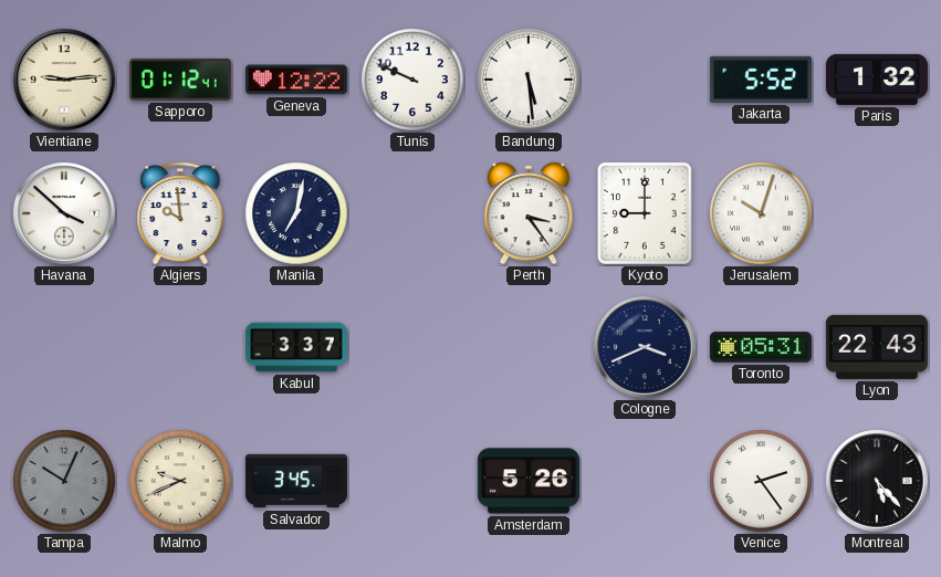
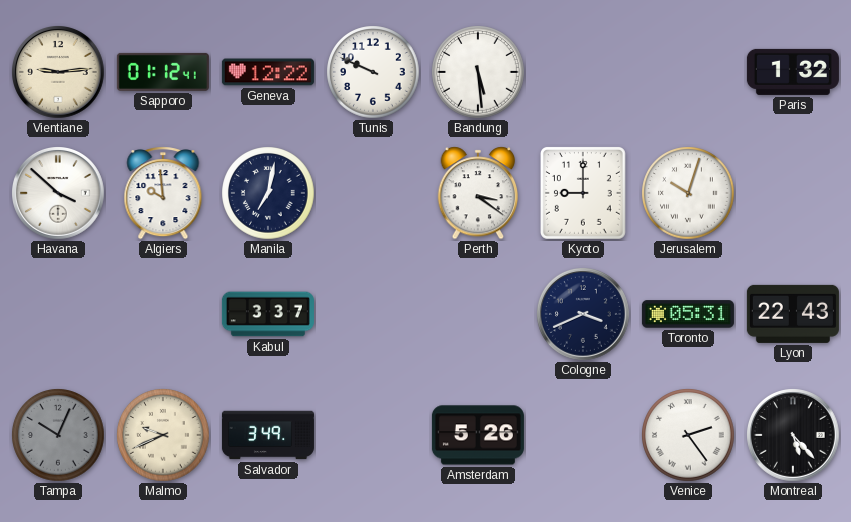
Jakarta: 5:52 -> none (761, 80)
Perth: 3:24 -> 3:21 (478, 193)
Salvador: 3:45 -> 3:49 (268, 435)
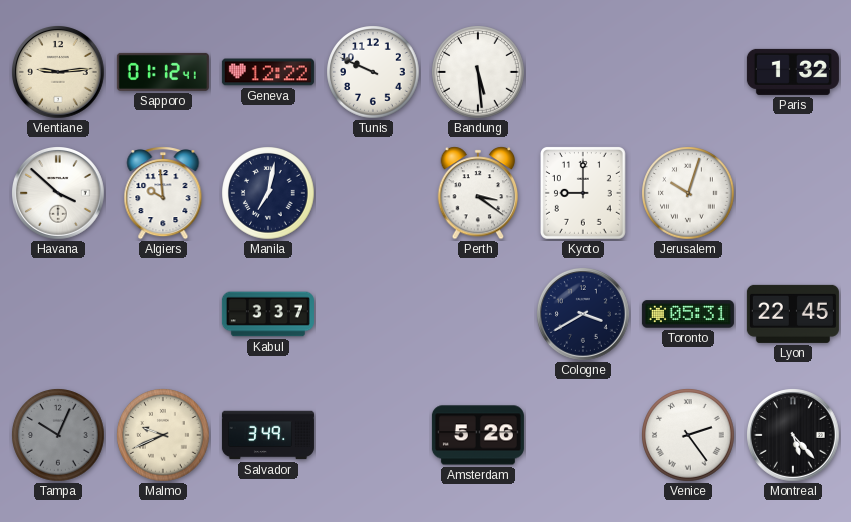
Cologne: 3:41 -> 3:40 (584, 315)
Lyon: 22:43 -> 22:45 (793, 314)
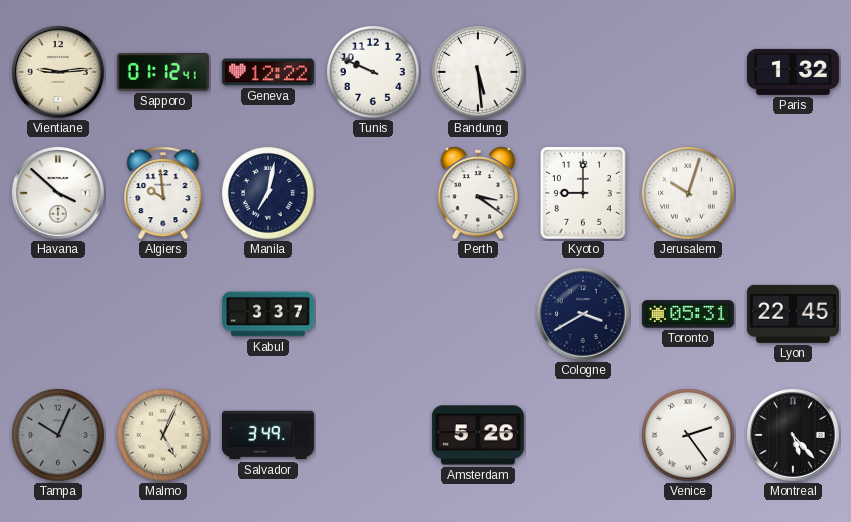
Malmo: 9:41 -> 5:04 (163, 435)
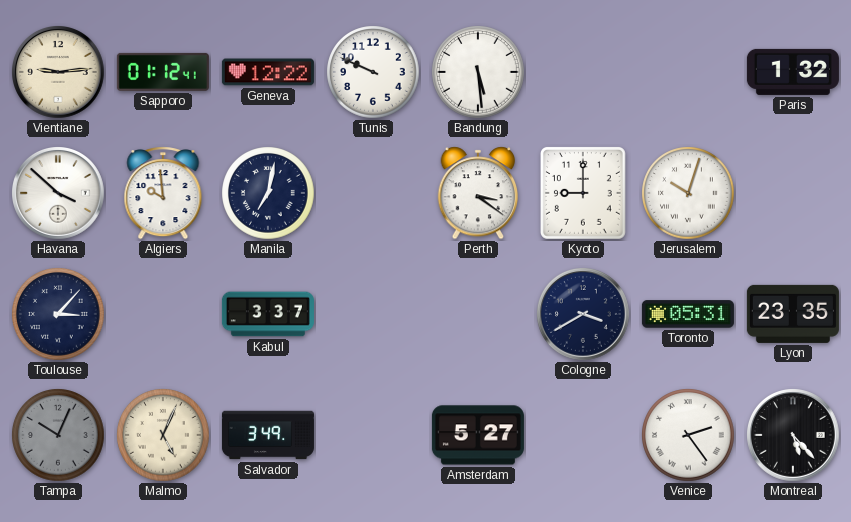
Toulouse: none -> 3:07 (58, 314)
Lyon: 22:45 -> 23:35 (793, 314)
Amsterdam: 5:26 -> 5:27 (478, 435)
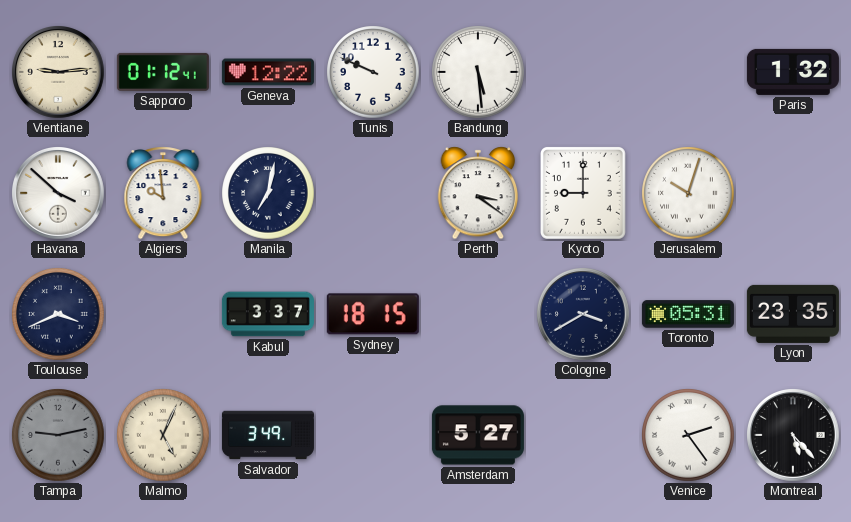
Toulouse: 3:07 -> 3:41 (58, 314)
Sydney: none -> 18:15 (373, 314)
Tampa: 10:04 -> 9:13 (58, 435)
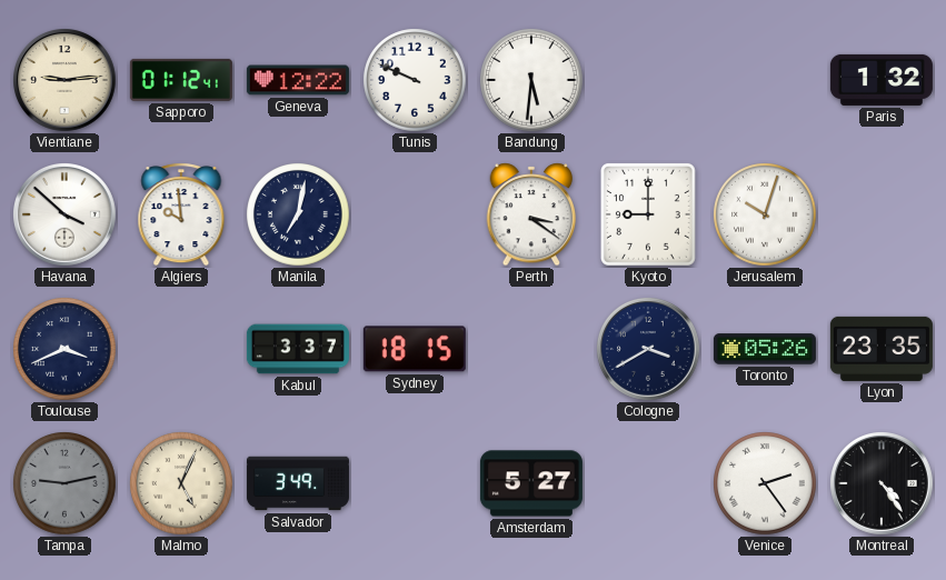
Bandung: 5:29 -> 5:31 (531, 80)
Toronto: 05:31 -> 05:26 (765, 349)
Montreal: 5:23 -> 4:24 (883, 484)
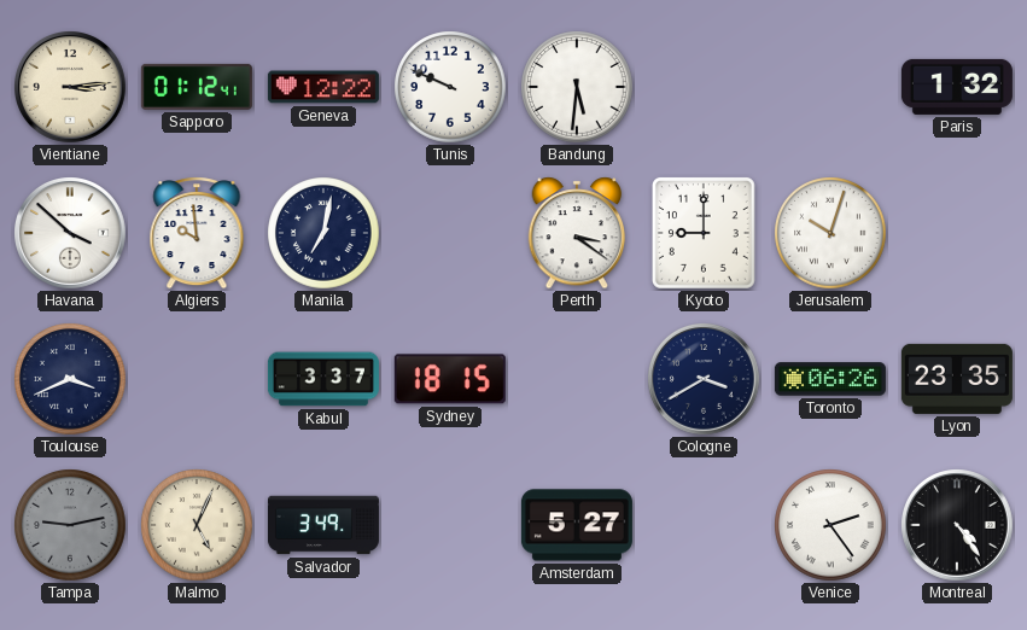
Vientiane: 9:14 -> 3:14 (71, 88)
Toronto: 05:26 -> 06:26 (830, 379)
